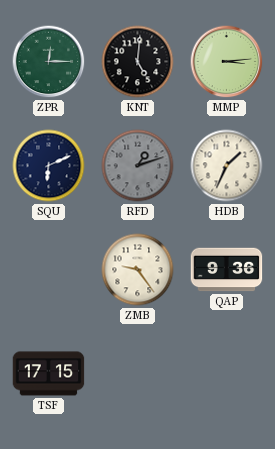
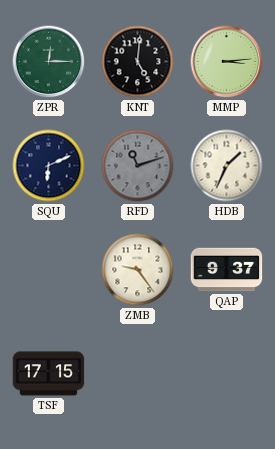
RFD: 1:12 -> 11:12 (138, 166)
QAP: 9:36 -> 9:37 (227, 270)
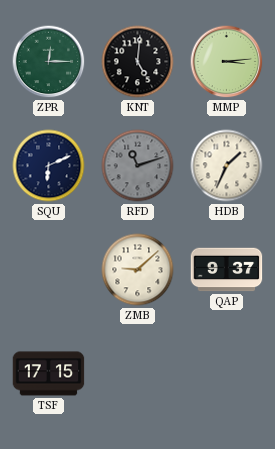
ZMB: 9:24 -> 9:08 (138, 270)
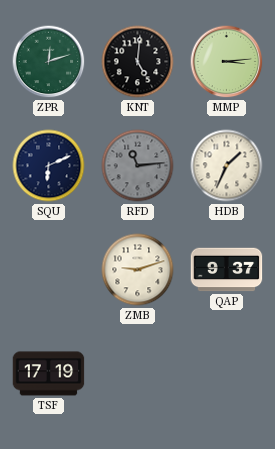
ZPR: 12:15 -> 12:12 (49, 62)
RFD: 11:12 -> 11:14 (138, 166)
ZMB: 9:08 -> 9:12 (138, 270)
TSF: 17:15 -> 17:19 (49, 374)
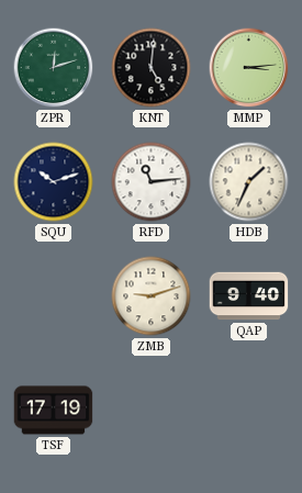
SQU: 6:11 -> 10:12 (54, 182)
RFD dial: grey -> white (152, 182)
QAP: 9:37 -> 9:40 (249, 296)
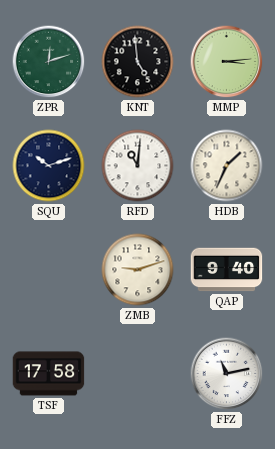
KNT: 5:01 -> 4:59 (138, 62)
RFD: 11:14 -> 11:01 (138, 166)
TSF: 17:19 -> 17:58 (49, 374)
FFZ: none -> 11:13 (227, 374)
